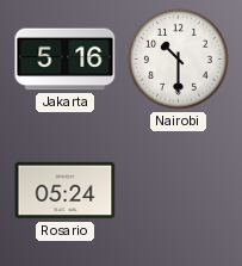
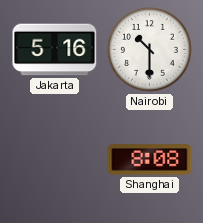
Rosario: 05:24 -> none (66, 191)
Shanghai: none -> 8:08 (150, 160)
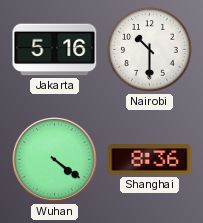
Wuhan: none -> 4:21 (55, 160)
Shanghai: 8:08 -> 8:36 (150, 160)
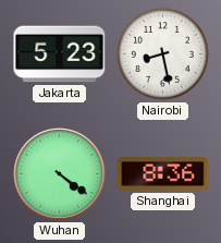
Jakarta: 5:16 -> 5:23 (60, 54)
Nairobi: 10:30 -> 8:28 (162, 53)
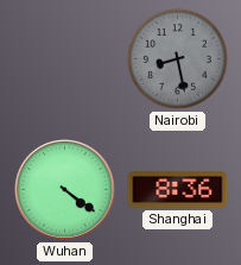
Jakarta: 5:23 -> none (60, 54)
Nairobi dial: white -> grey (177, 58)
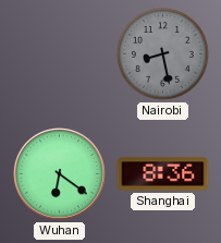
Wuhan: 4:21 -> 6:21 (60, 174)
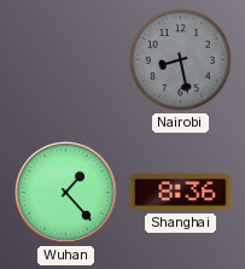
Wuhan: 6:21 -> 1:23 (66, 193)
